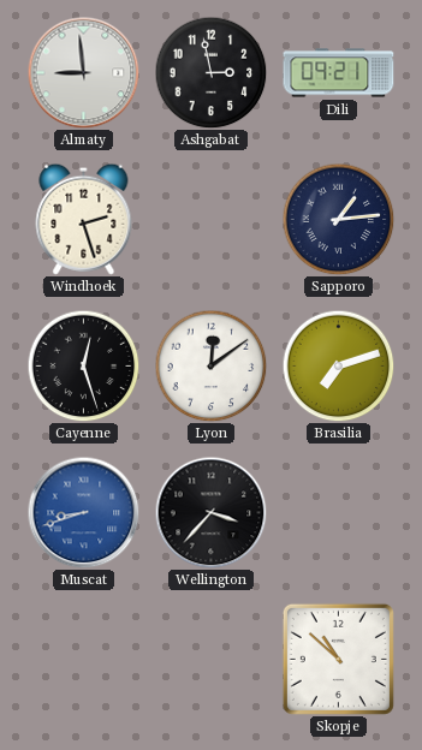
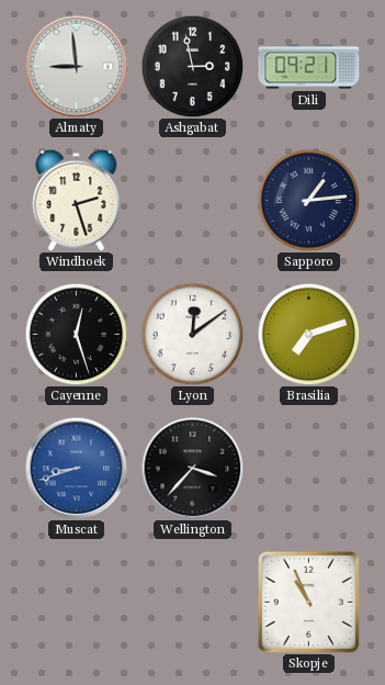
Skopje: 10:52 -> 10:56 (308, 602)
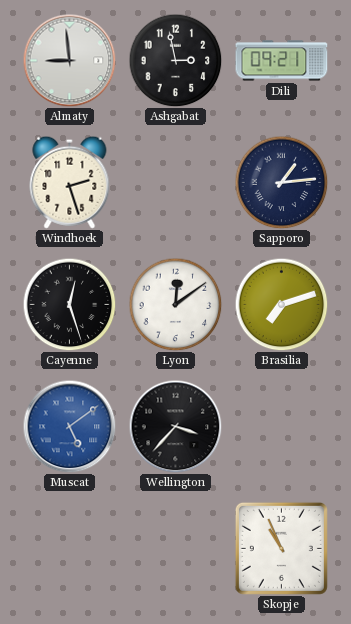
Muscat: 8:42 -> 5:09 (69, 426)
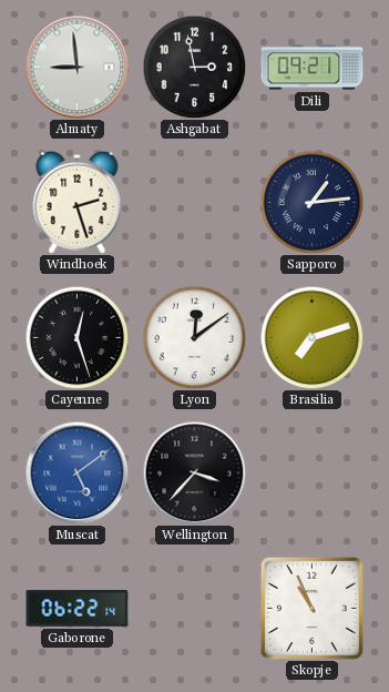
Gaborone: none -> 06:22 (78, 608)
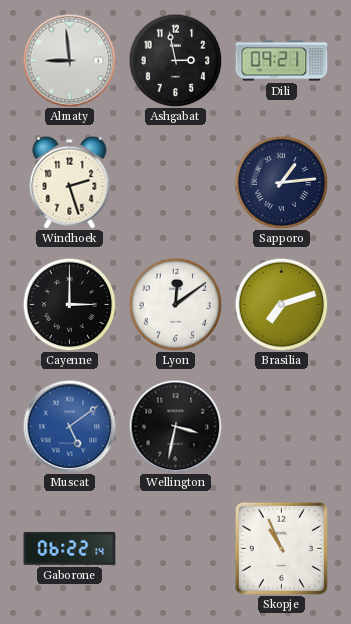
Cayenne: 12:27 -> 3:00 (69, 304)
Wellington: 3:37 -> 3:32 (175, 426)
